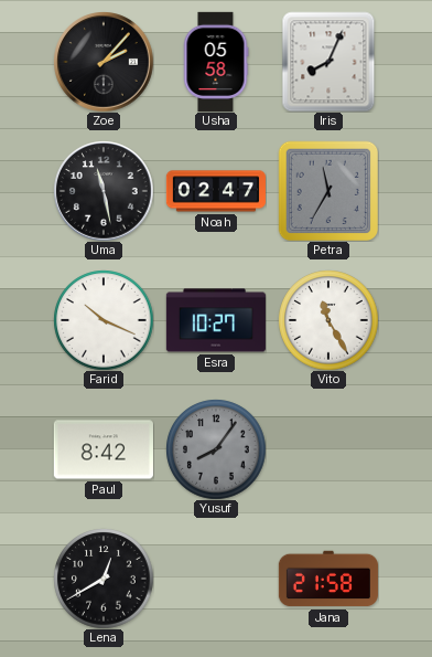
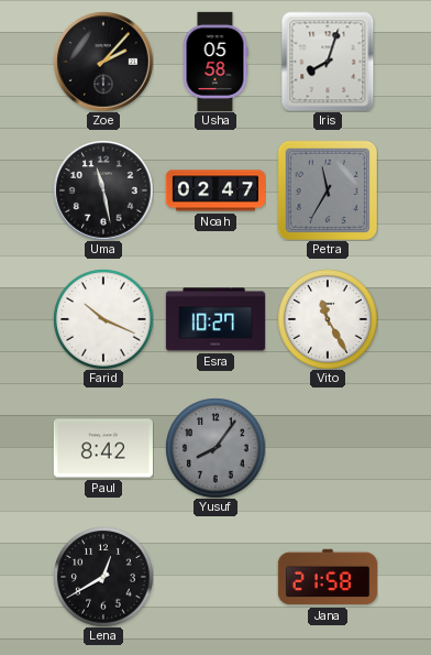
Iris: 8:04 -> 8:03 (328, 62)
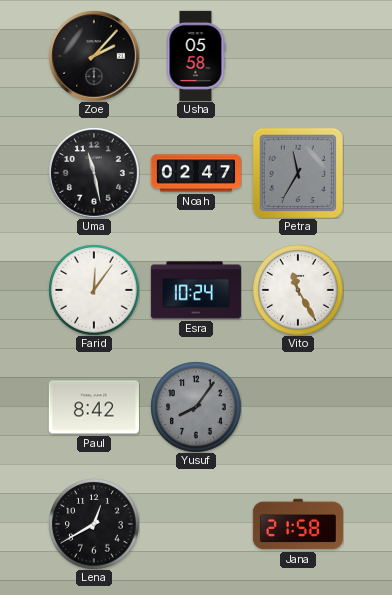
Iris: 8:03 -> none (328, 62)
Farid: 10:19 -> 12:06 (94, 290)
Esra: 10:27 -> 10:24 (196, 290)
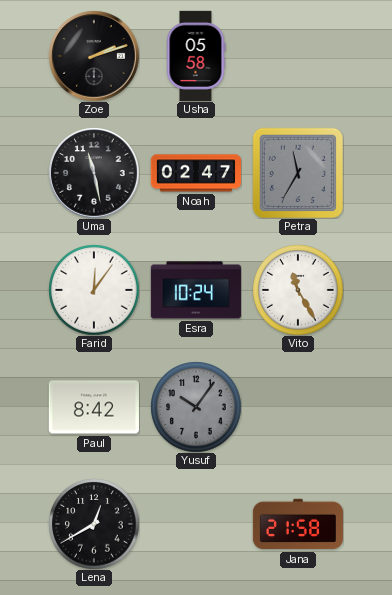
Zoe: 2:07 -> 2:12 (94, 56)
Yusuf: 8:06 -> 10:06 (196, 407)
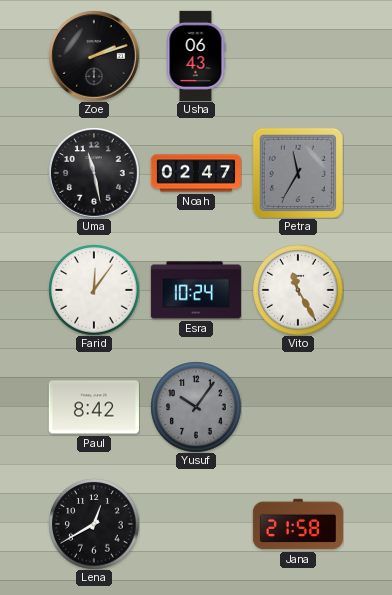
Usha: 05:58 -> 06:43 (196, 56)
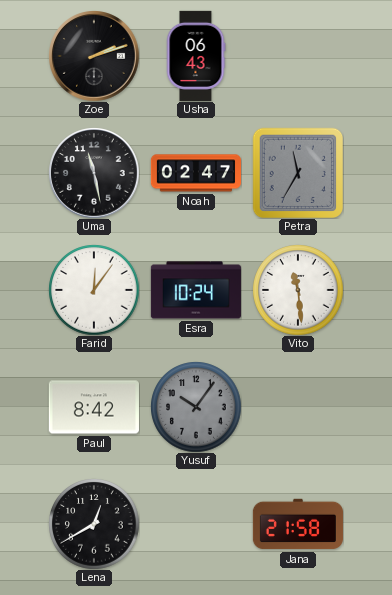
Vito: 11:25 -> 11:29 (298, 290)
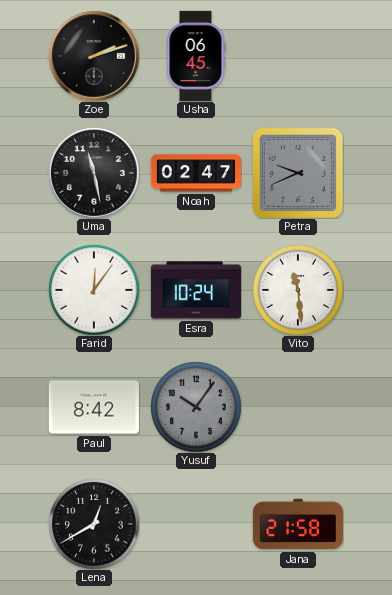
Usha: 06:43 -> 06:45 (196, 56)
Petra: 11:35 -> 9:41 (297, 172)
